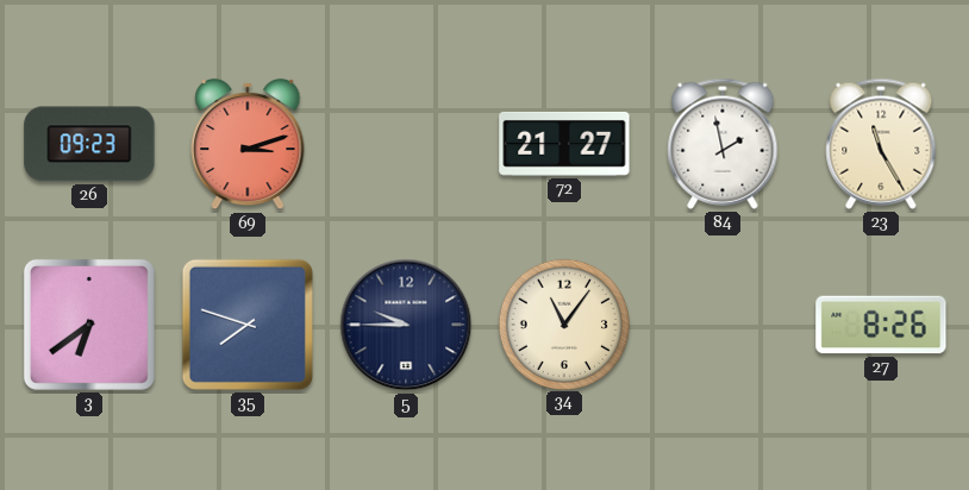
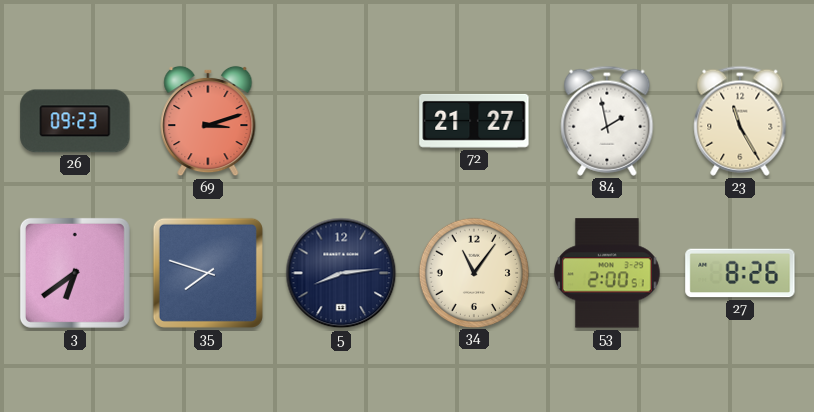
5: 9:45 -> 8:14 (341, 273)
53: none -> 2:00 (607, 273)
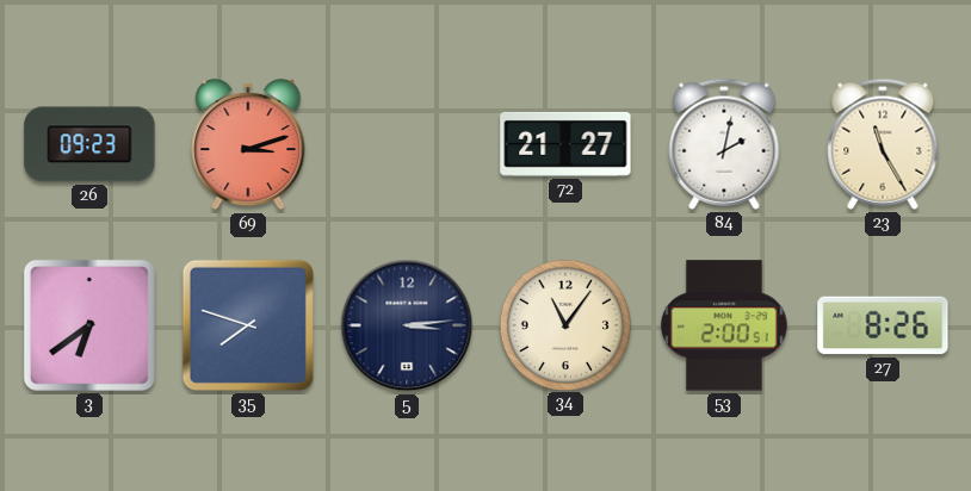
84: 1:58 -> 2:02 (724, 144)
5: 8:14 -> 3:14 (407, 325)
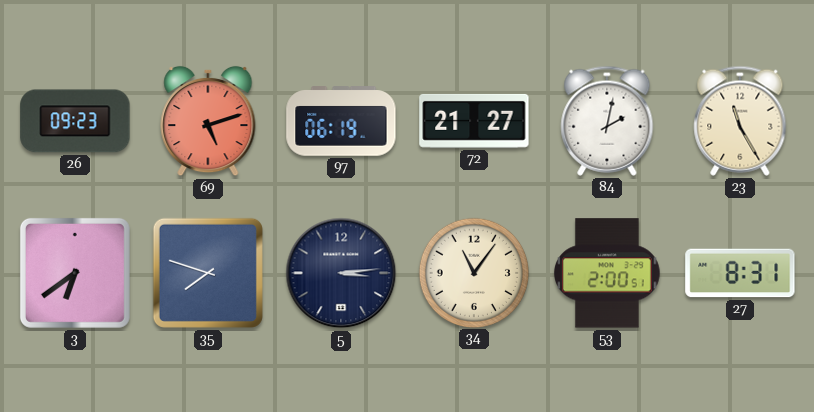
69: 3:12 -> 5:12 (208, 121)
97: none -> 06:19 (341, 121)
27: 8:26 -> 8:31 (740, 273)
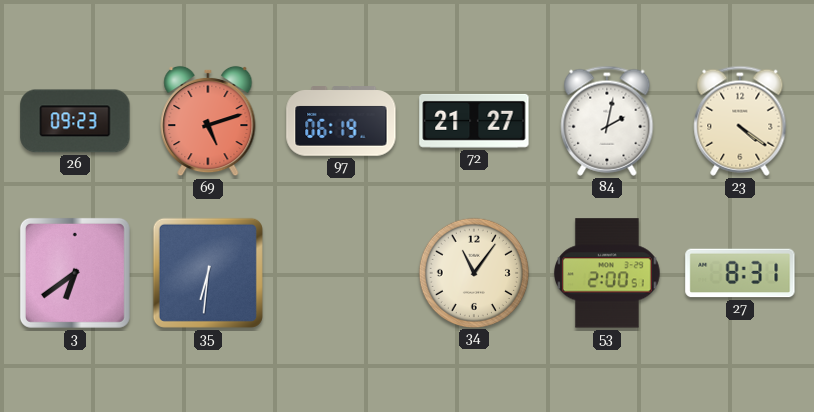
23: 11:25 -> 4:21 (740, 121)
35: 7:48 -> 6:31 (208, 273)
5: 3:14 -> none (341, 273)
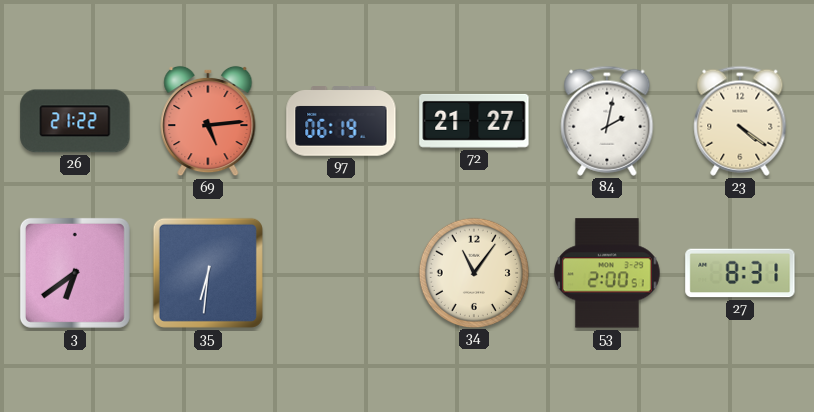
26: 09:23 -> 21:22 (75, 121)
69: 5:12 -> 5:14 (208, 121)
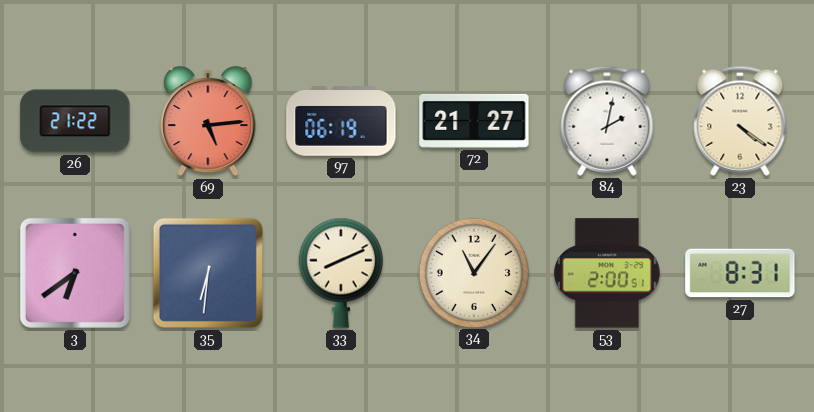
33: none -> 8:11 (341, 273)
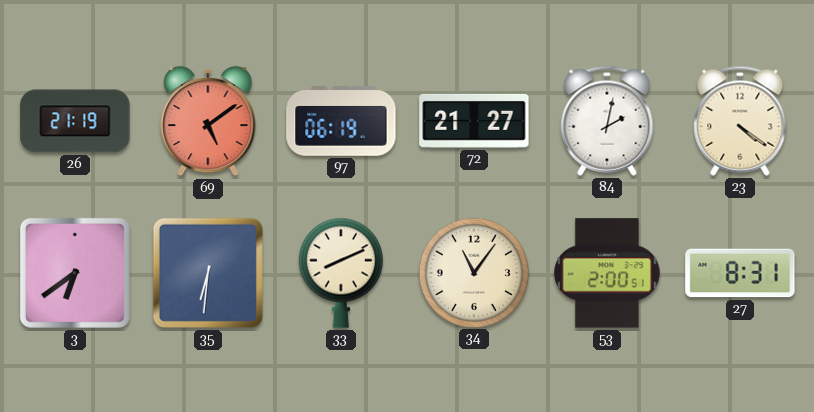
26: 21:22 -> 21:19 (75, 121)
69: 5:14 -> 5:09 (208, 121)
